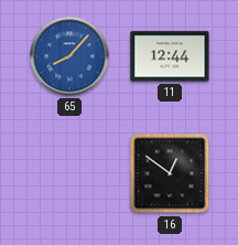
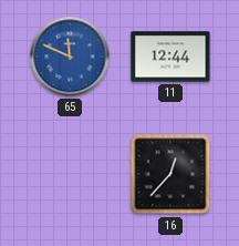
65: 8:07 -> 11:49 (70, 57)
16: 12:51 -> 12:37 (170, 174)
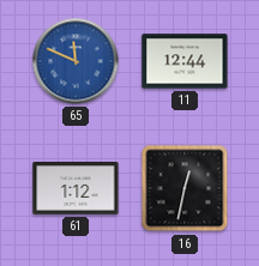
61: none -> 1:12 (76, 189)
16: 12:37 -> 12:32 (185, 188)
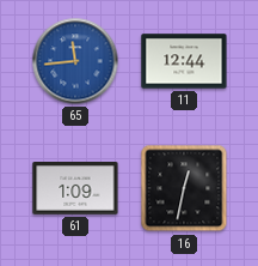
65: 11:49 -> 11:44 (75, 61)
61: 1:12 -> 1:09 (75, 189)
